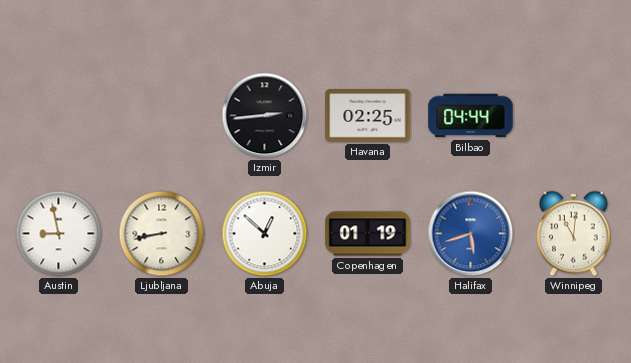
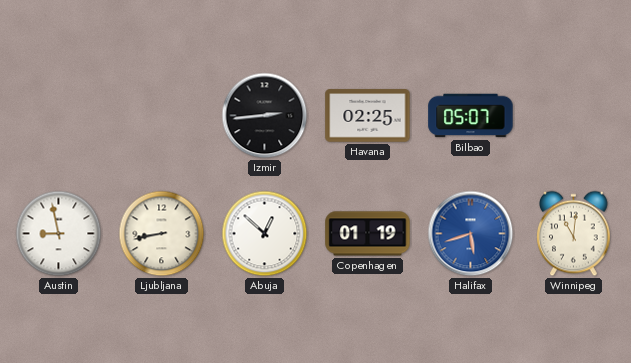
Bilbao: 04:44 -> 05:07 (471, 116)
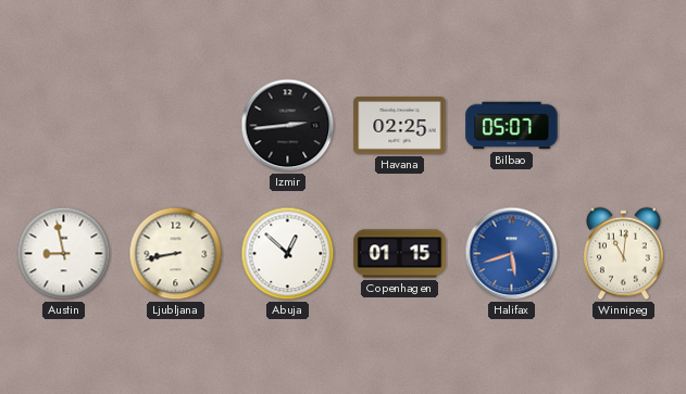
Copenhagen: 01:19 -> 01:15 (400, 254)
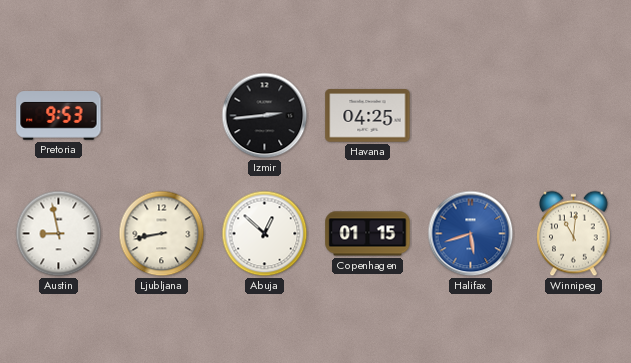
Pretoria: none -> 9:53 (59, 116)
Havana: 02:25 -> 04:25 (368, 116)
Bilbao: 05:07 -> none (512, 126)
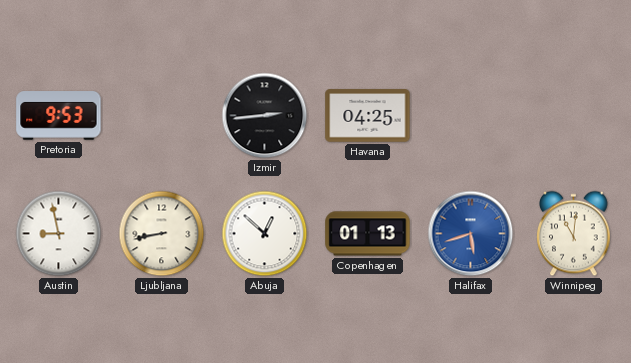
Copenhagen: 01:15 -> 01:13 (368, 234)
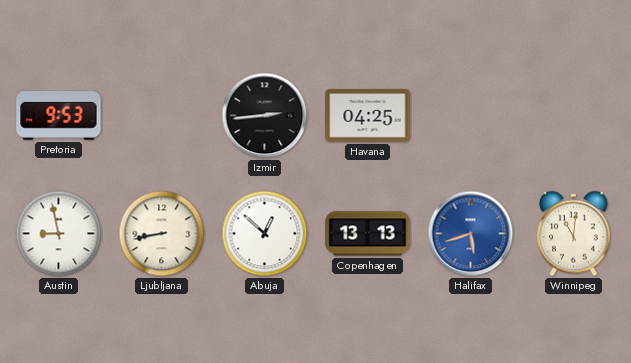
Copenhagen: 01:13 -> 13:13 (368, 234)
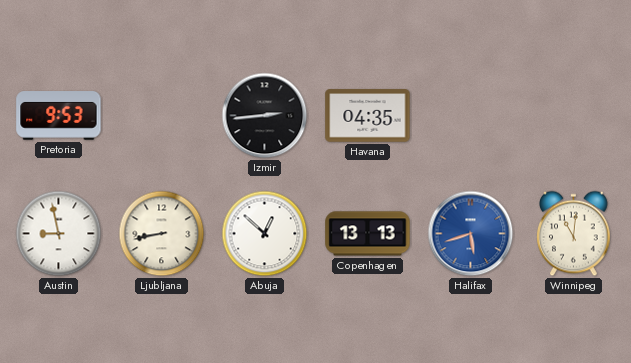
Havana: 04:25 -> 04:35 (368, 116)
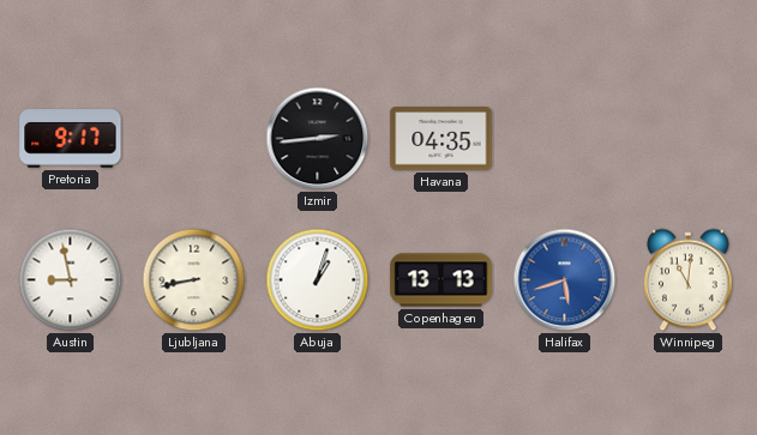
Pretoria: 9:53 -> 9:17 (71, 139)
Abuja: 12:52 -> 1:03 (318, 280)
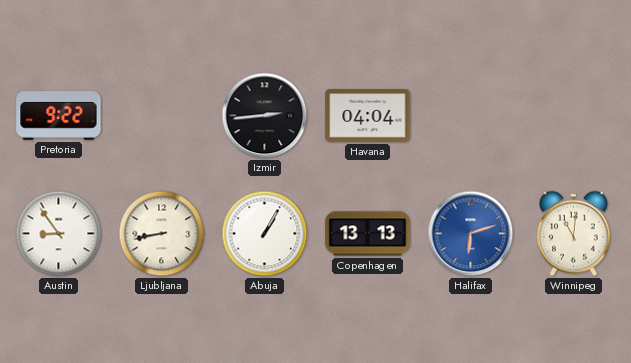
Pretoria: 9:17 -> 9:22 (59, 116)
Havana: 04:35 -> 04:04 (368, 116)
Austin: 8:58 -> 8:54 (59, 234)
Abuja: 1:03 -> 1:05 (265, 234)
Halifax: 5:42 -> 6:12 (471, 234)
